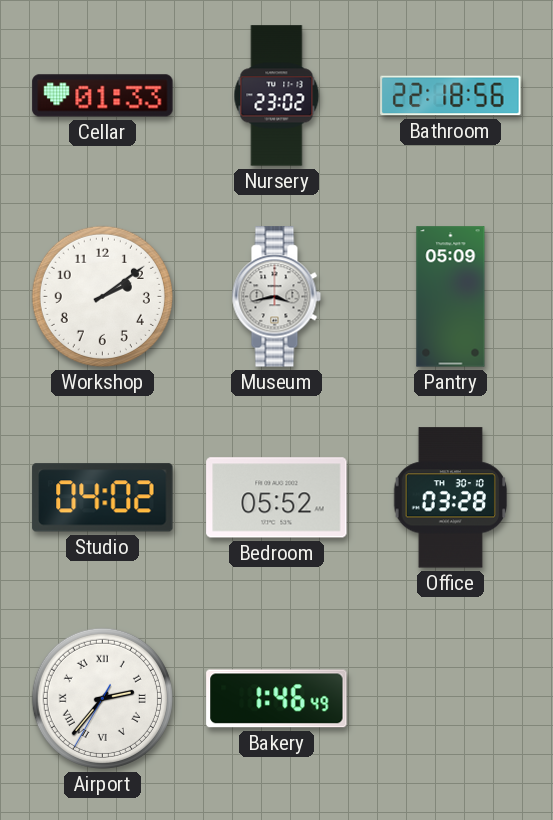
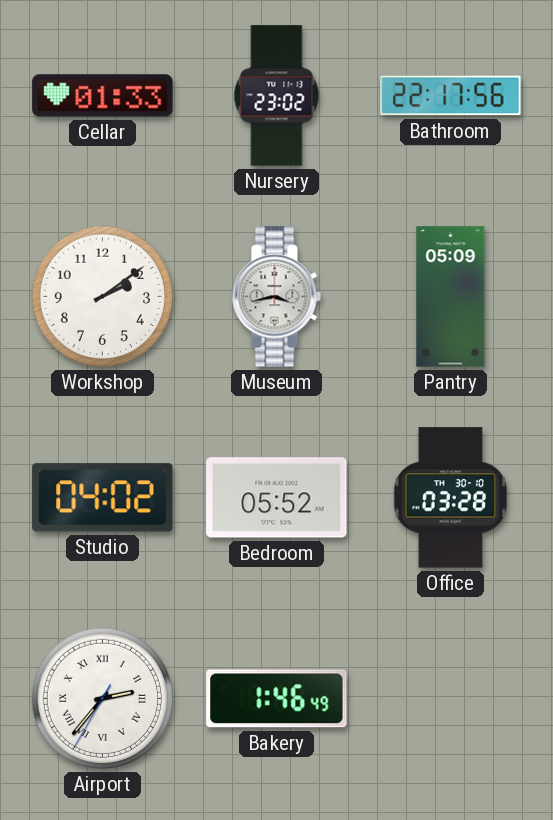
Bathroom: 22:18 -> 22:17 (451, 96)
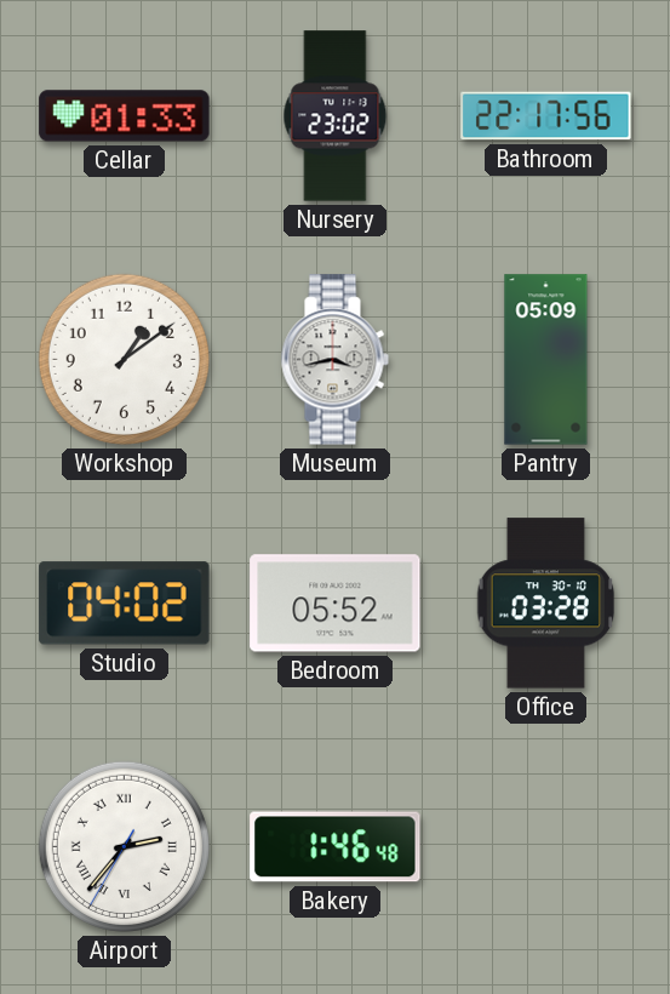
Workshop: 2:09 -> 1:09 (124, 359)
Bakery: 1:46:49 -> 1:46:48 (336, 847)
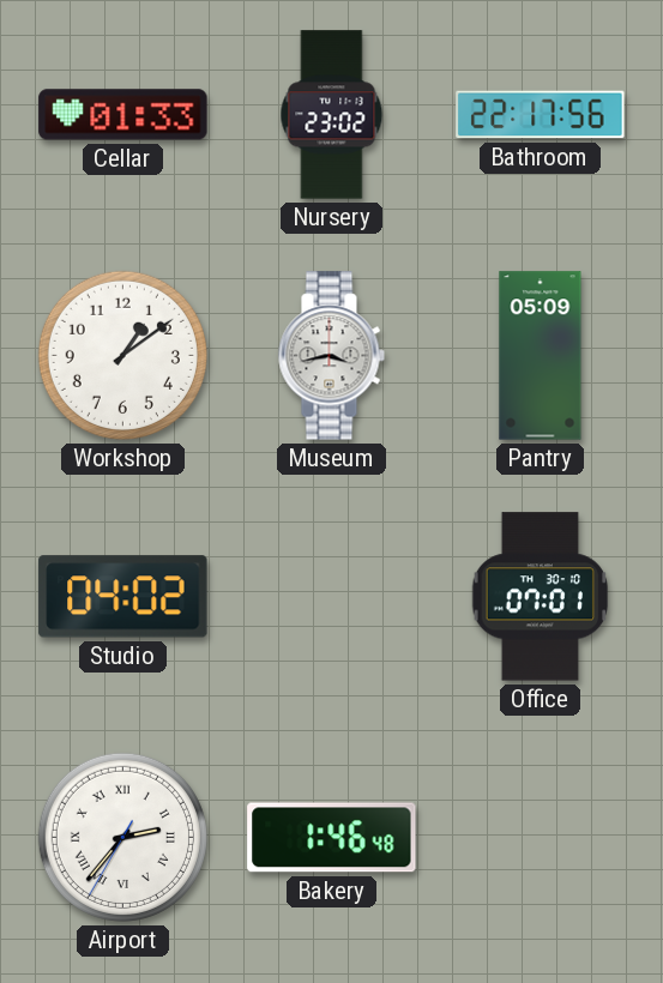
Bedroom: 05:52 -> none (336, 604)
Office: 03:28 -> 07:01 (541, 597)
